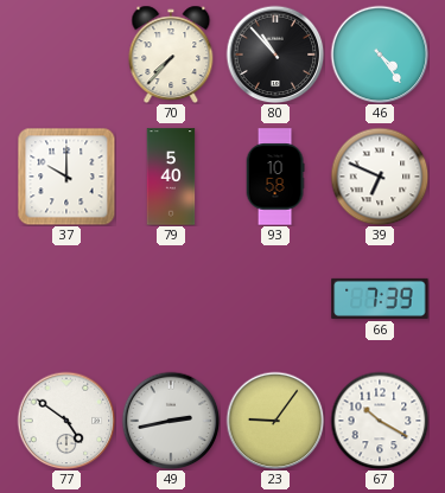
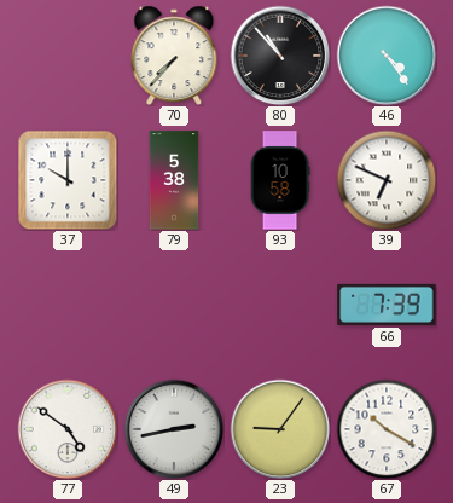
79: 5:40 -> 5:38 (174, 180)
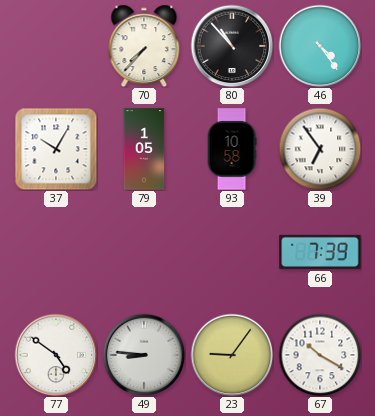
37: 10:00 -> 10:05 (56, 149)
79: 5:38 -> 1:05 (144, 149)
39: 6:49 -> 6:54 (320, 149)
49: 2:43 -> 8:46 (144, 355)
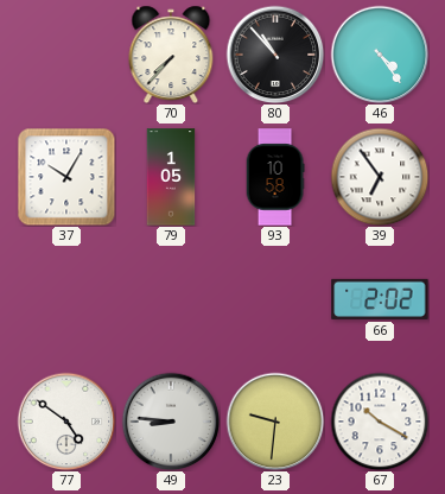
66: 7:39 -> 2:02 (380, 299)
23: 9:06 -> 9:31 (275, 422)
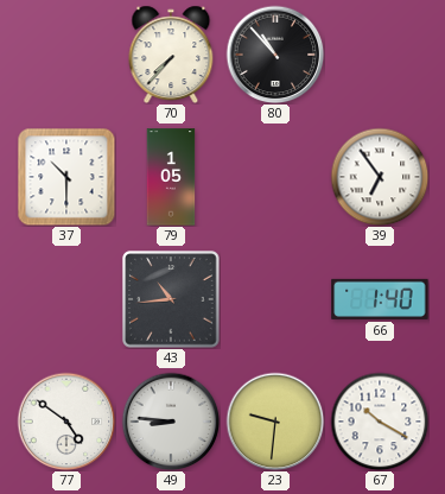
46: 4:24 -> none (380, 55)
37: 10:05 -> 10:30 (66, 177)
93: 10:58 -> none (275, 177)
43: none -> 10:44 (171, 299)
66: 2:02 -> 1:40 (380, 299)
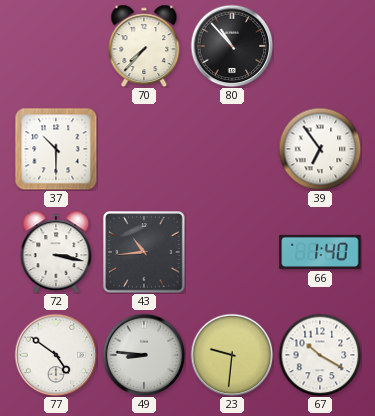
79: 1:05 -> none (171, 177)
72: none -> 3:17 (56, 252)
